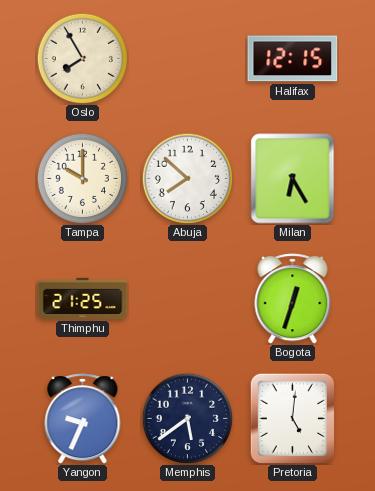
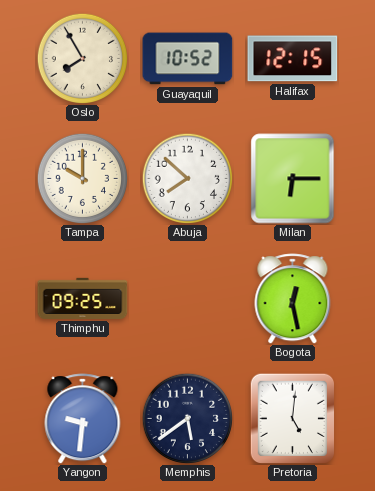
Guayaquil: none -> 10:52 (188, 59)
Milan: 6:25 -> 6:15 (293, 179)
Thimphu: 21:25 -> 09:25 (83, 298)
Bogota: 12:33 -> 12:28 (293, 299)
Yangon: 9:34 -> 9:31 (83, 419)
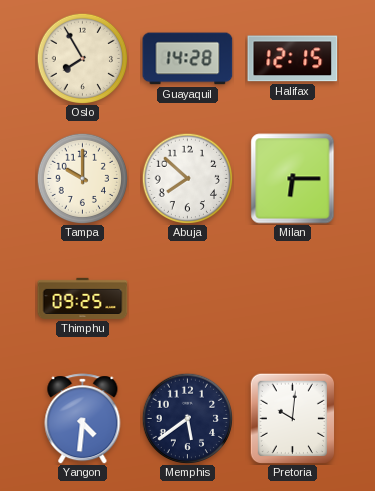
Guayaquil: 10:52 -> 14:28 (188, 59)
Bogota: 12:28 -> none (293, 299)
Yangon: 9:31 -> 4:31 (83, 419)
Pretoria: 5:01 -> 10:01 (292, 418)
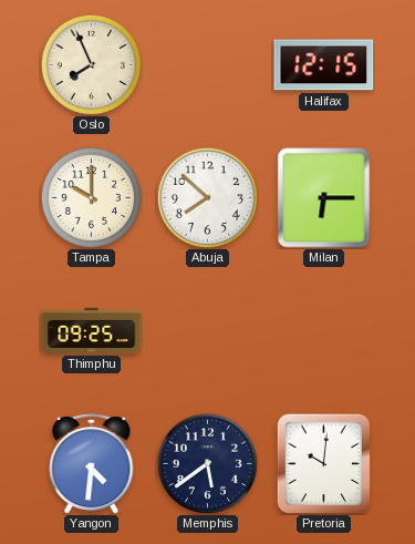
Oslo: 7:55 -> 7:56 (91, 64)
Guayaquil: 14:28 -> none (188, 59)
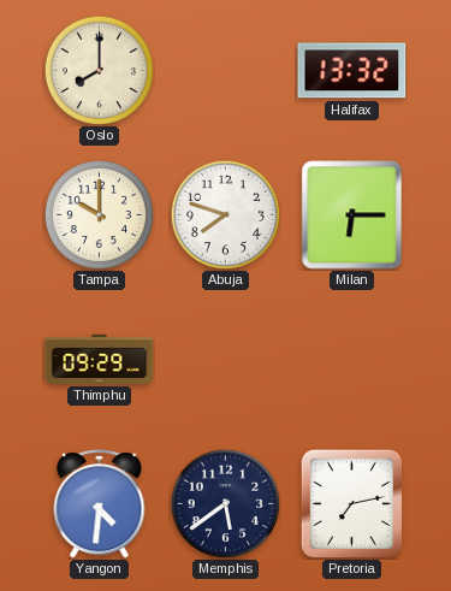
Oslo: 7:56 -> 8:00 (99, 70)
Halifax: 12:15 -> 13:32 (352, 71)
Abuja: 7:52 -> 7:48 (225, 214)
Thimphu: 09:25 -> 09:29 (100, 359)
Pretoria: 10:01 -> 7:13 (351, 503)
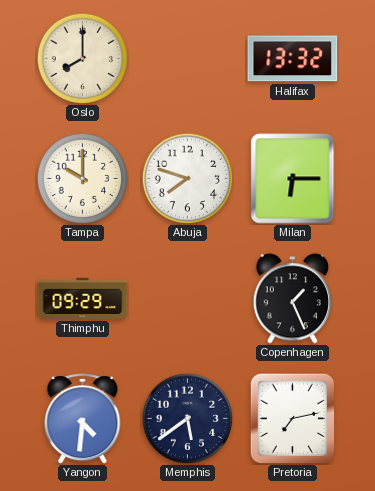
Copenhagen: none -> 1:26 (293, 299)
